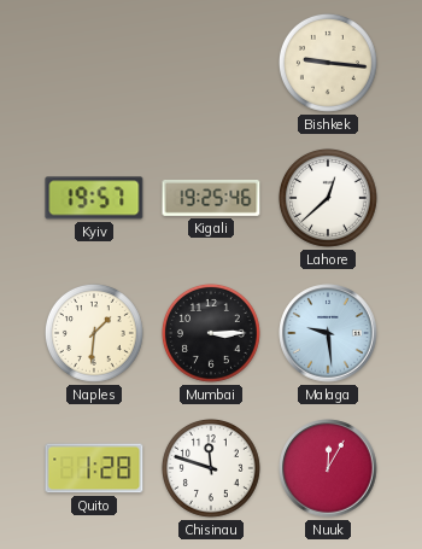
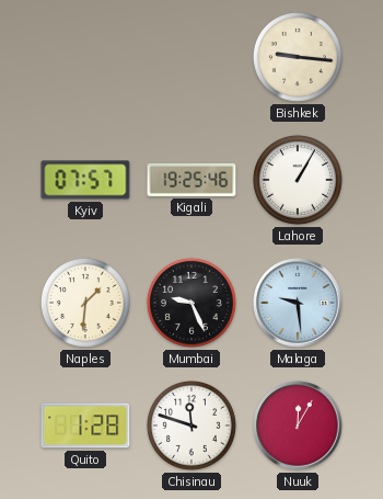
Kyiv: 19:57 -> 07:57 (85, 180)
Lahore: 12:38 -> 1:05 (298, 180)
Mumbai: 3:15 -> 9:26 (191, 303)
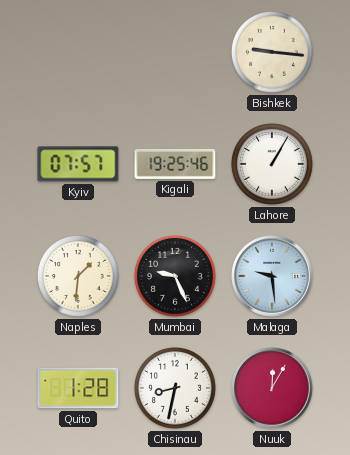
Chisinau: 11:48 -> 8:32 (175, 388)
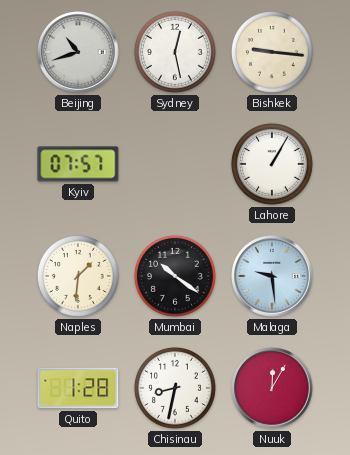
Beijing: none -> 10:42 (78, 52)
Sydney: none -> 12:28 (175, 52)
Kigali: 19:25 -> none (175, 164)
Mumbai: 9:26 -> 10:21 (175, 276)
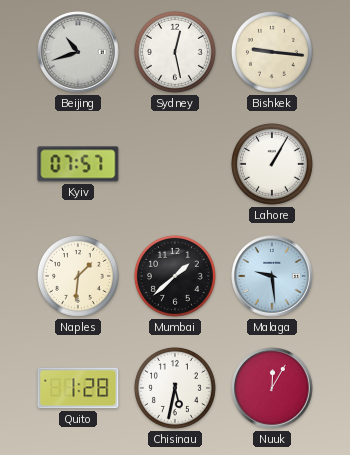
Mumbai: 10:21 -> 1:38 (175, 276)
Chisinau: 8:32 -> 5:32 (175, 388)
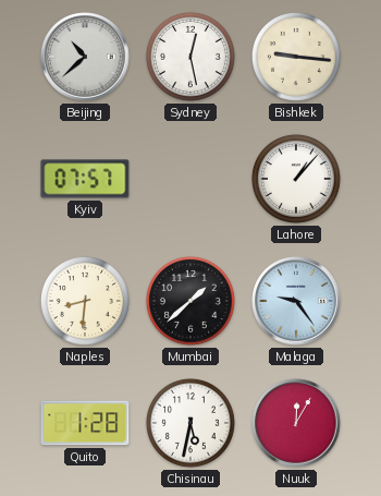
Beijing: 10:42 -> 10:38 (85, 57)
Lahore: 1:05 -> 1:07 (296, 179)
Naples: 1:31 -> 8:31 (85, 301)
Malaga: 9:29 -> 9:24 (296, 301)
